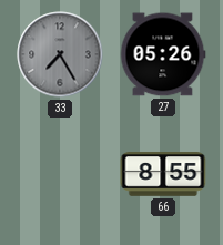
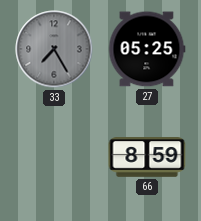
27: 05:26 -> 05:25 (147, 49)
66: 8:55 -> 8:59 (147, 157)
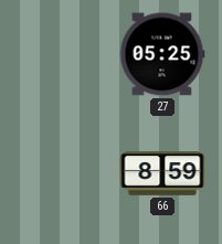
33: 7:25 -> none (54, 49)
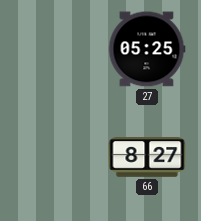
66: 8:59 -> 8:27 (147, 157)
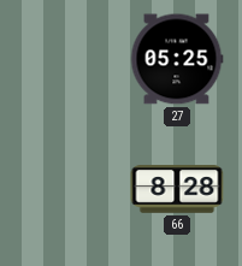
66: 8:27 -> 8:28 (177, 189)
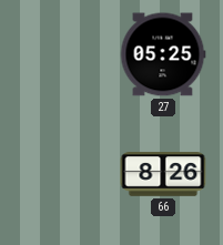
66: 8:28 -> 8:26 (163, 174)
